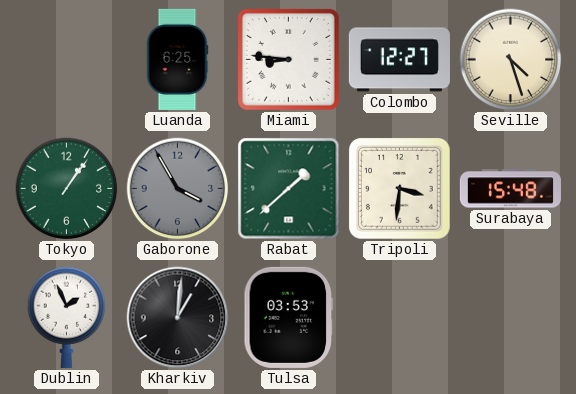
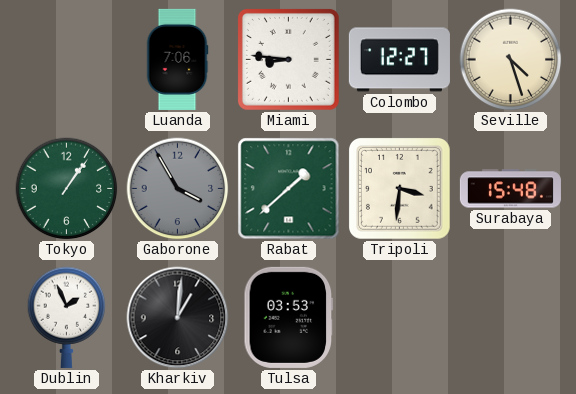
Luanda: 6:25 -> 7:06 (177, 59)
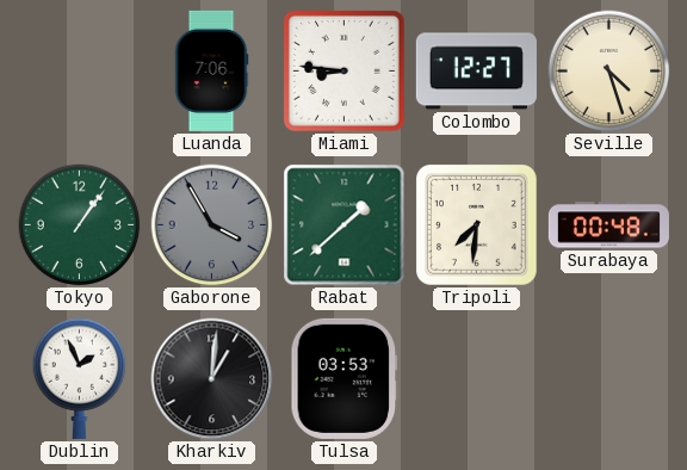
Tripoli: 3:31 -> 7:31 (477, 225)
Surabaya: 15:48 -> 00:48 (608, 225)
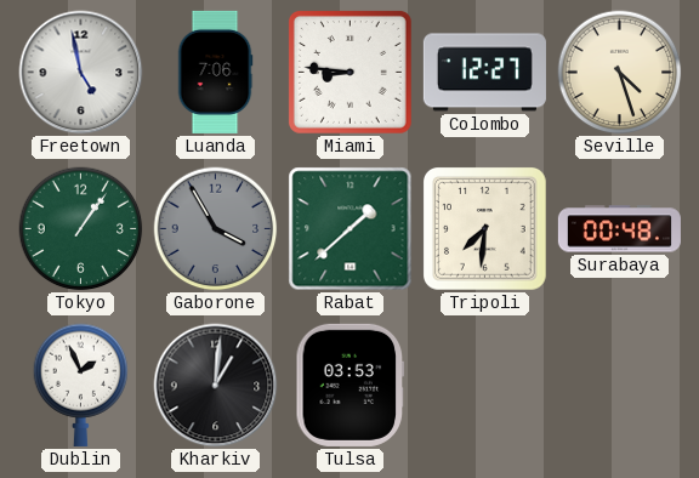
Freetown: none -> 4:58 (81, 73)
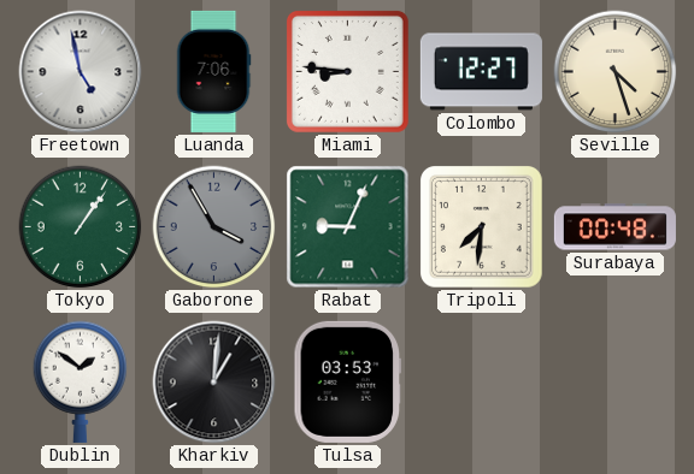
Rabat: 1:38 -> 9:04 (348, 227)
Dublin: 1:56 -> 1:51 (81, 381)
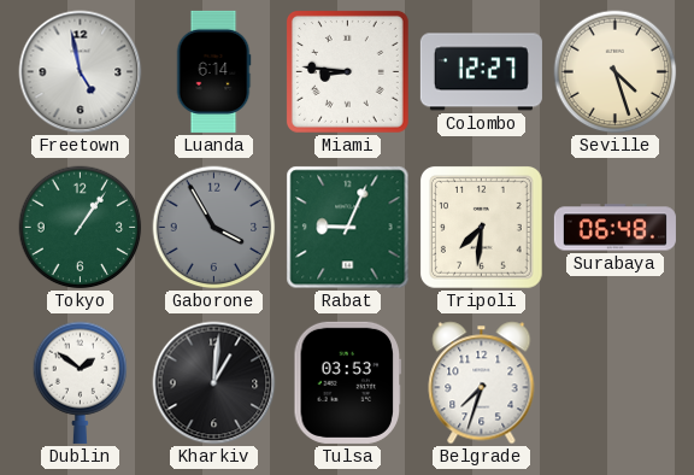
Luanda: 7:06 -> 6:14 (213, 71)
Surabaya: 00:48 -> 06:48 (614, 228)
Belgrade: none -> 7:33 (482, 383)
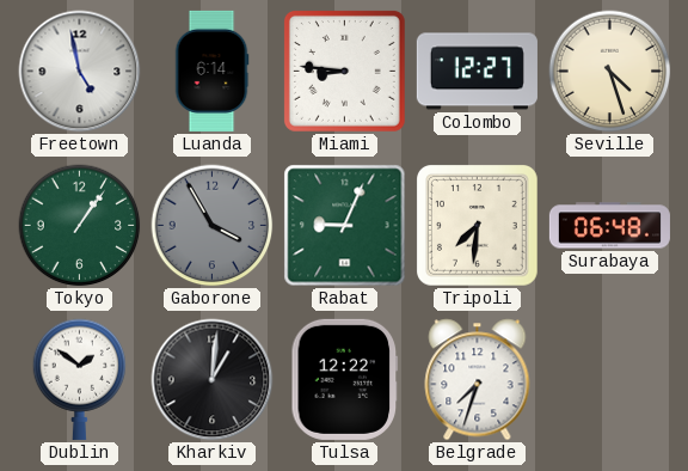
Tulsa: 03:53 -> 12:22 (345, 379)
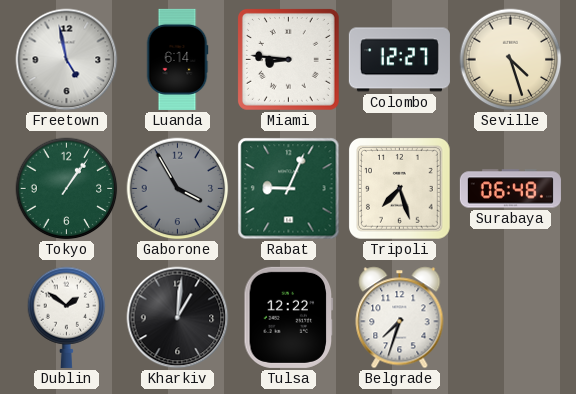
Tripoli: 7:31 -> 7:27 (400, 189)
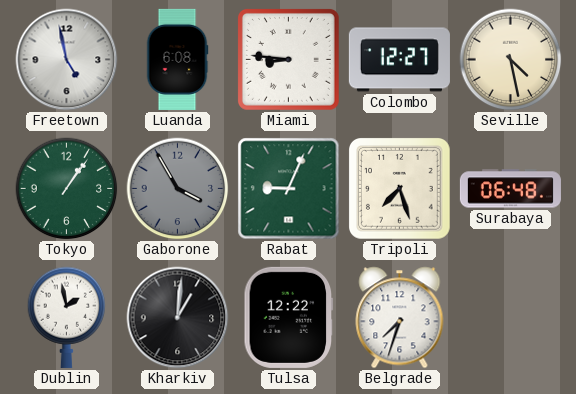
Luanda: 6:14 -> 6:08 (177, 59)
Seville: 4:27 -> 4:28 (511, 60)
Dublin: 1:51 -> 1:58 (67, 317)
